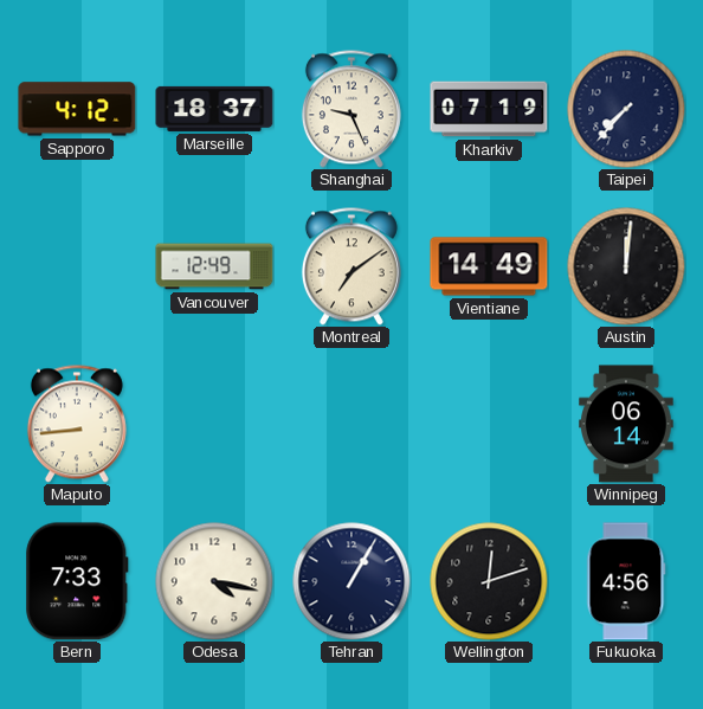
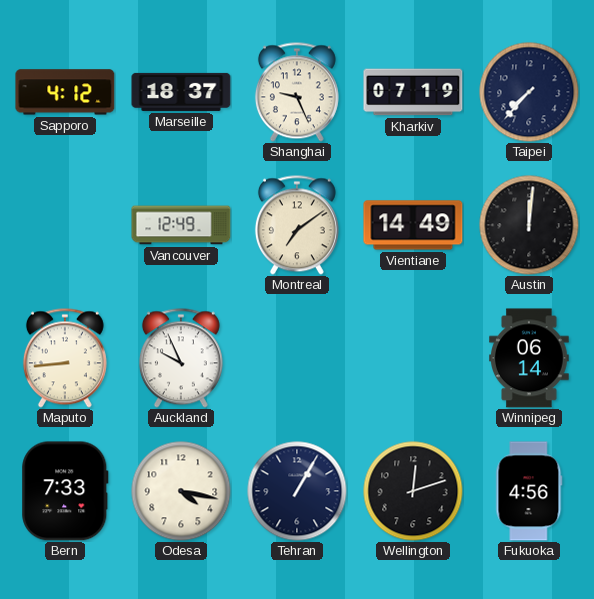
Auckland: none -> 9:56 (181, 358)
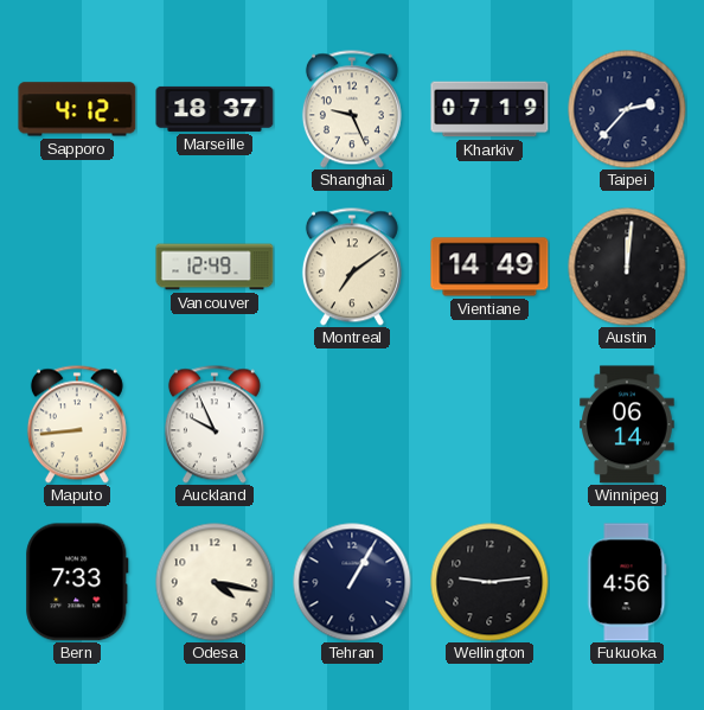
Taipei: 7:37 -> 2:37 (627, 109)
Wellington: 12:12 -> 9:14 (489, 582)
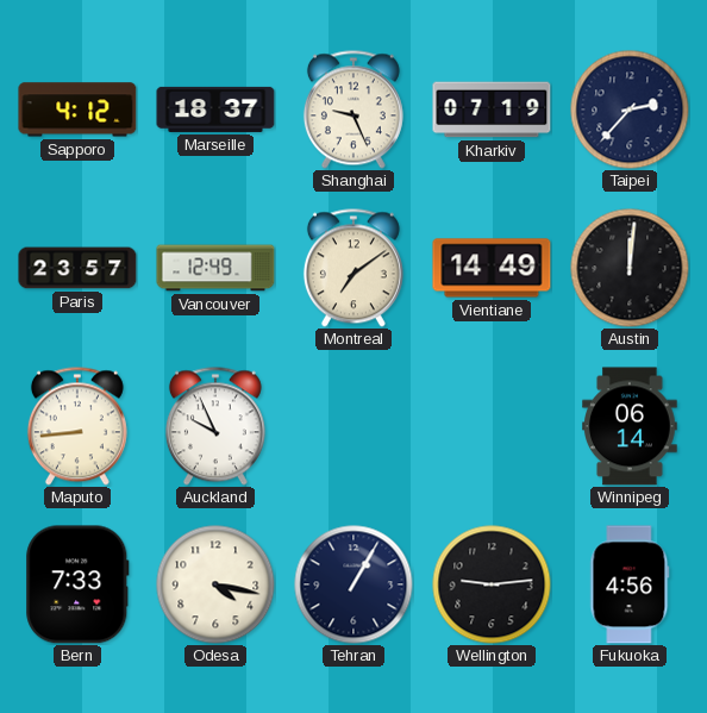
Paris: none -> 23:57 (77, 268)
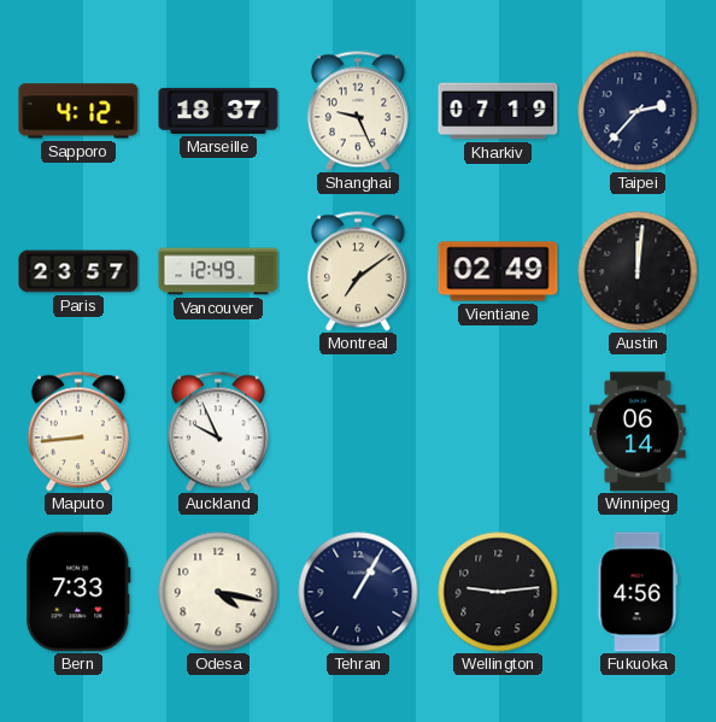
Vientiane: 14:49 -> 02:49 (498, 271)
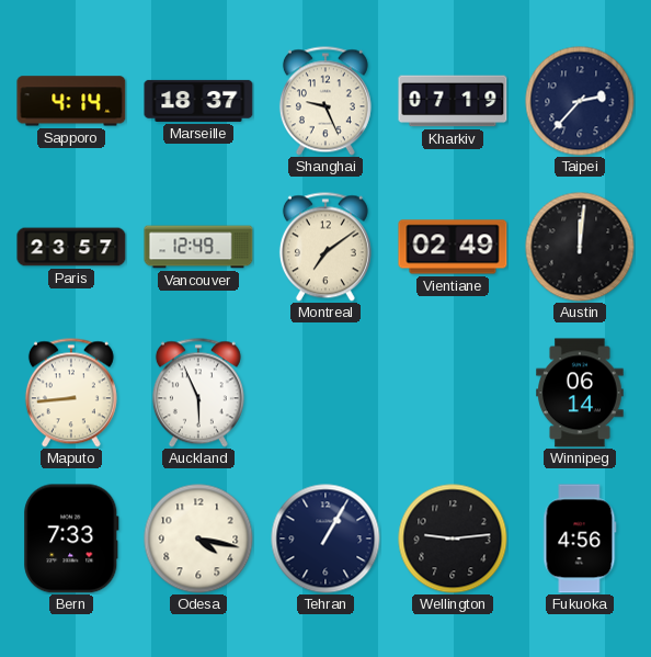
Sapporo: 4:12 -> 4:14 (71, 101)
Auckland: 9:56 -> 5:56 (198, 393)
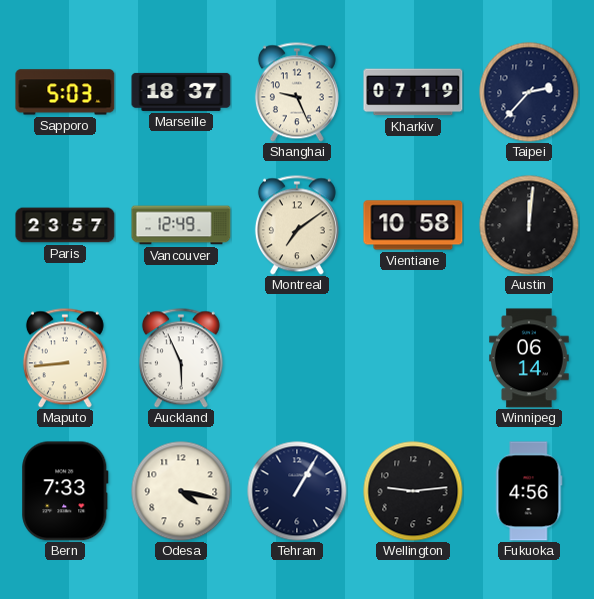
Sapporo: 4:14 -> 5:03 (65, 92)
Vientiane: 02:49 -> 10:58 (413, 225)
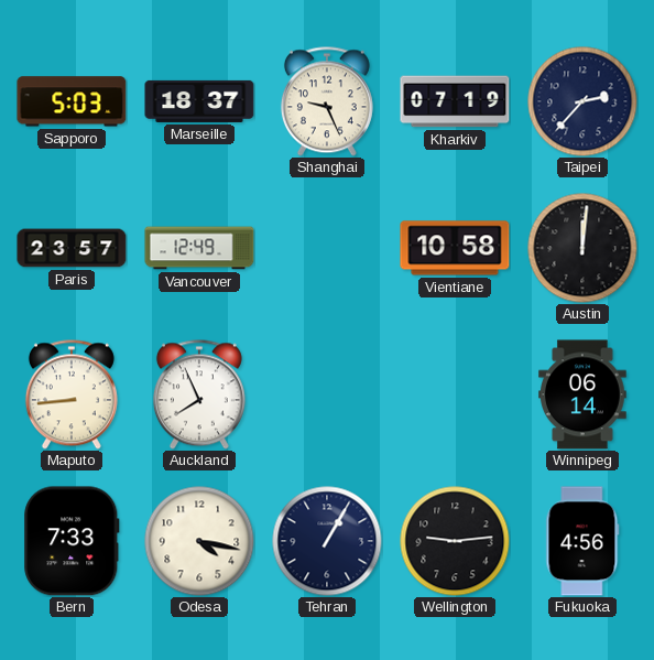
Montreal: 7:09 -> none (297, 225)
Auckland: 5:56 -> 7:56 (199, 394)
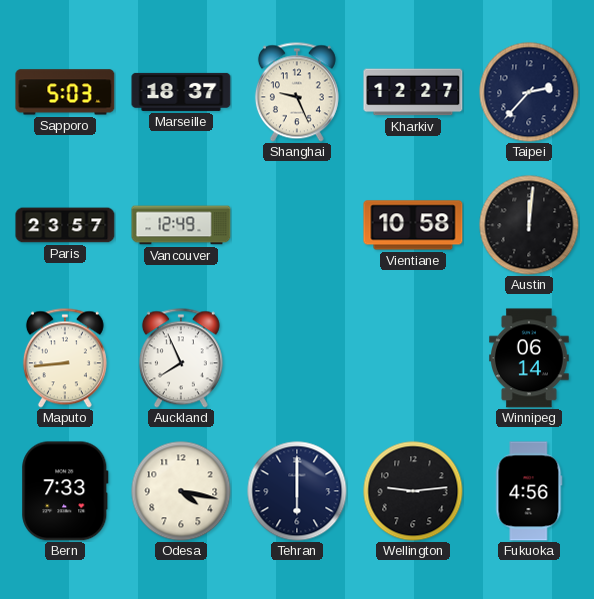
Kharkiv: 07:19 -> 12:27 (413, 92)
Tehran: 1:05 -> 6:00 (297, 491)
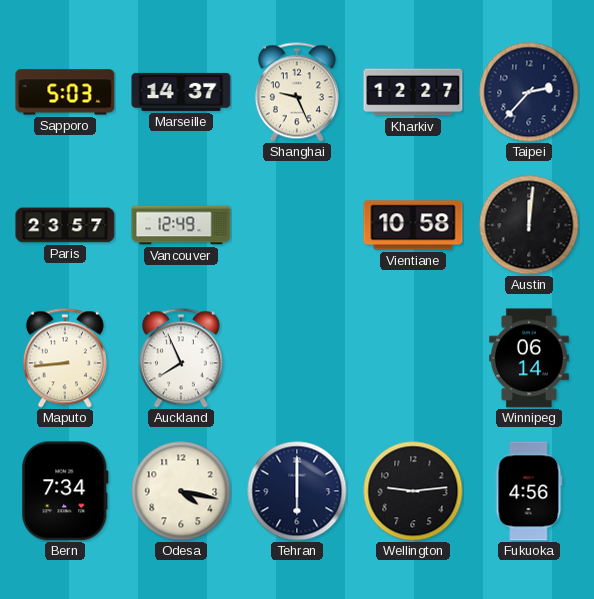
Marseille: 18:37 -> 14:37 (181, 92)
Bern: 7:33 -> 7:34 (65, 491)
